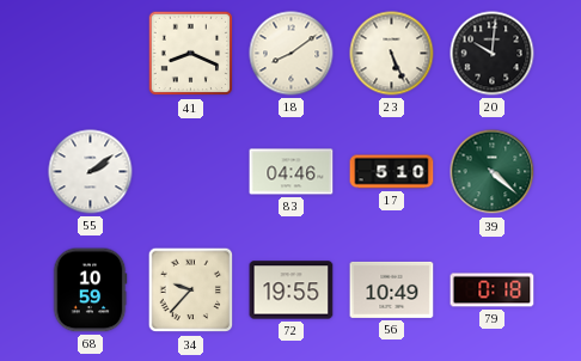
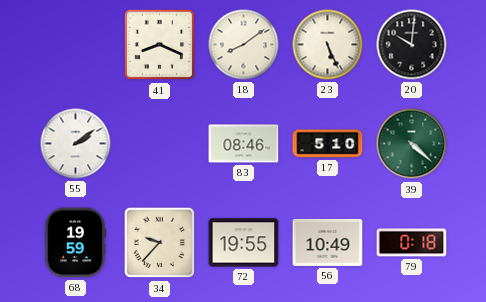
83: 04:46 -> 08:46 (244, 144)
68: 10:59 -> 19:59 (75, 243)
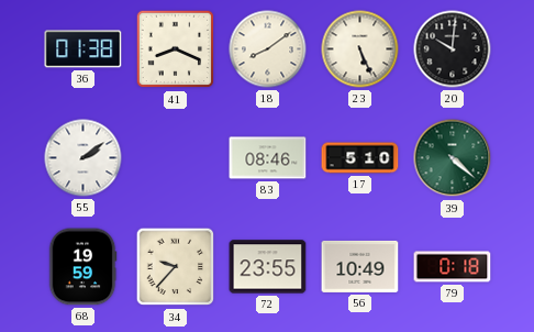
36: none -> 01:38 (84, 49)
72: 19:55 -> 23:55 (268, 267)
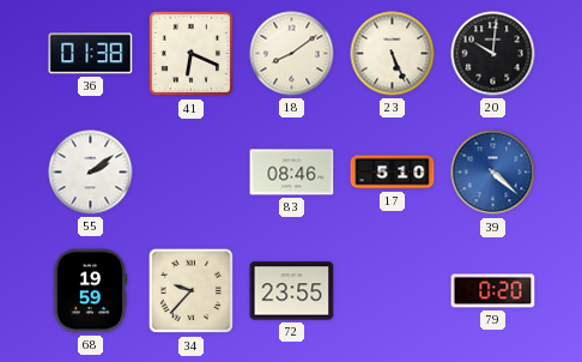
41: 8:19 -> 6:19 (192, 54)
39 dial: green -> blue (493, 173)
56: 10:49 -> none (360, 266)
79: 0:18 -> 0:20 (493, 291)
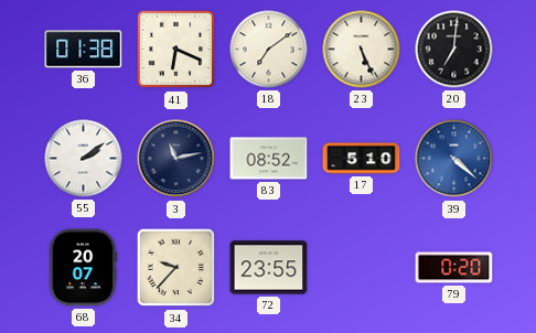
18: 8:09 -> 7:09 (269, 50)
20: 10:01 -> 7:01 (454, 50)
3: none -> 11:13 (176, 159)
83: 08:46 -> 08:52 (269, 159)
68: 19:59 -> 20:07 (83, 268)
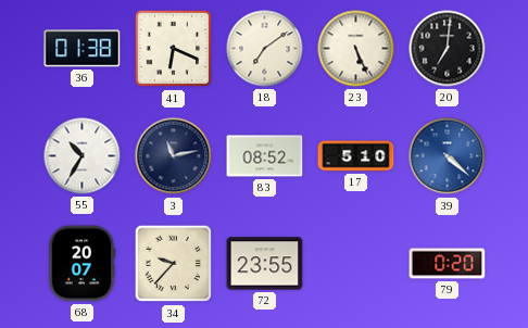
55: 2:09 -> 10:35 (83, 156)
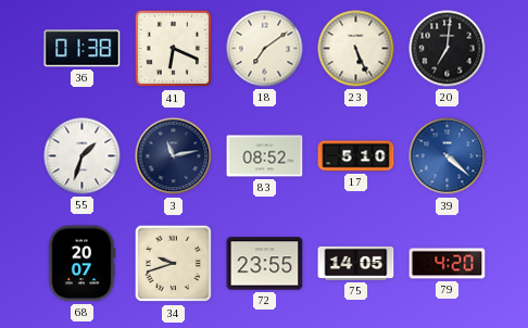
55: 10:35 -> 1:33 (83, 156)
34: 9:37 -> 9:42 (174, 264)
75: none -> 14:05 (356, 263)
79: 0:20 -> 4:20 (448, 264)
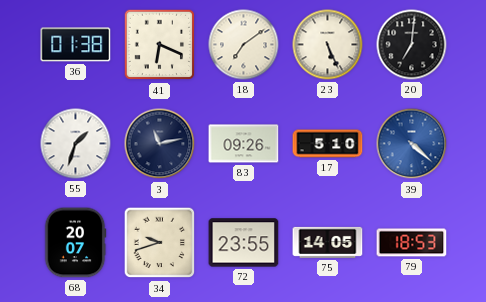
83: 08:52 -> 09:26 (244, 144)
79: 4:20 -> 18:53 (412, 243)
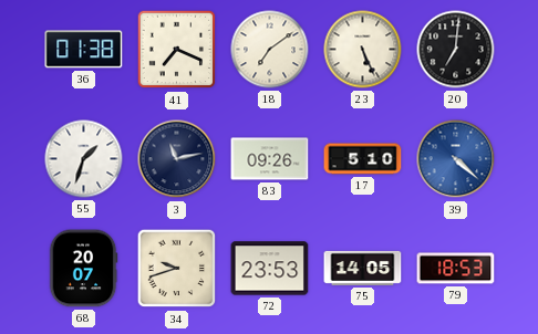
41: 6:19 -> 7:19 (177, 50)
72: 23:55 -> 23:53 (270, 269)
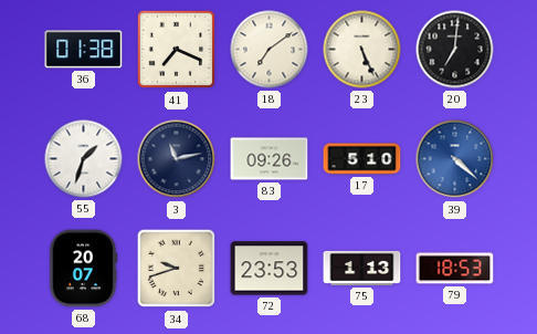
75: 14:05 -> 1:13 (362, 268)
